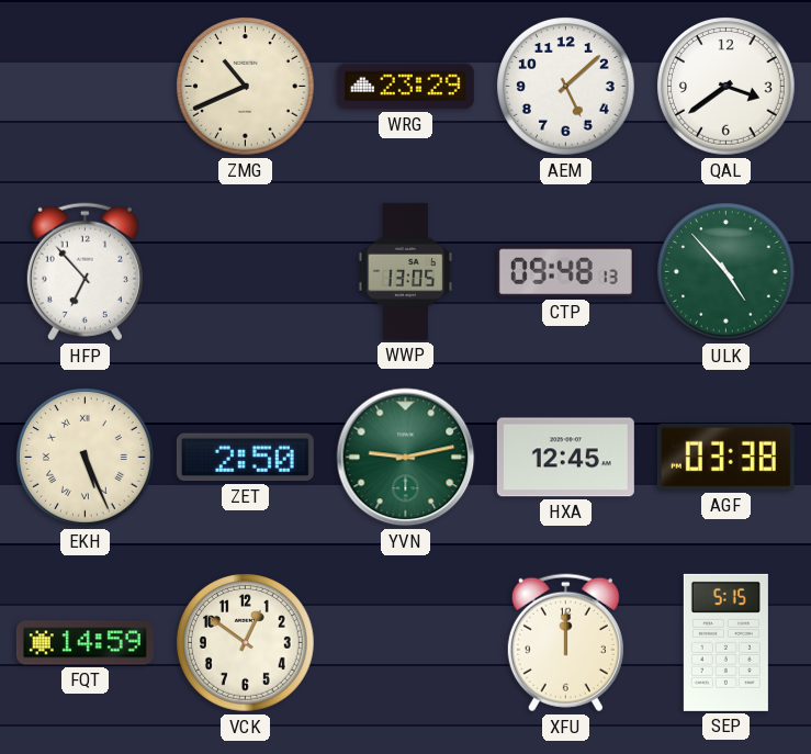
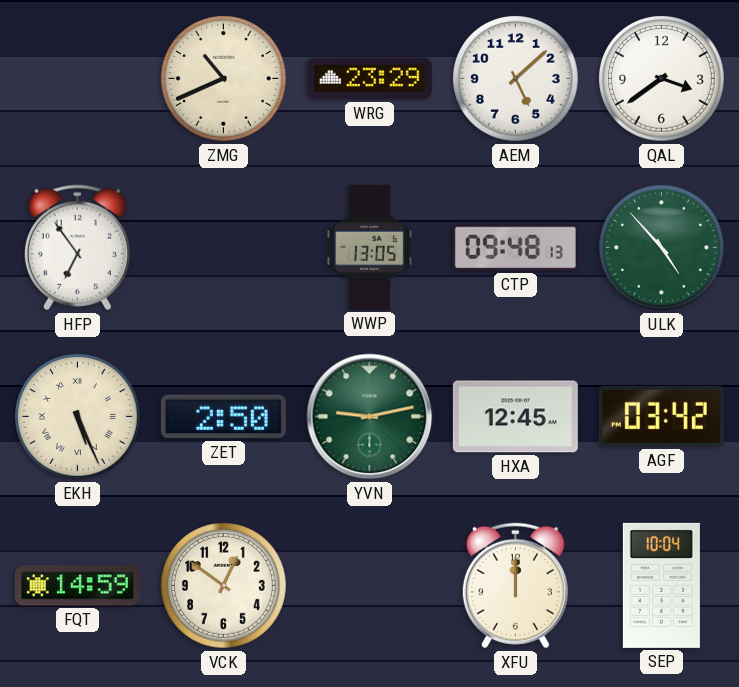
HFP: 6:53 -> 6:54 (77, 248)
AGF: 03:38 -> 03:42 (661, 416)
SEP: 5:15 -> 10:04 (661, 585)
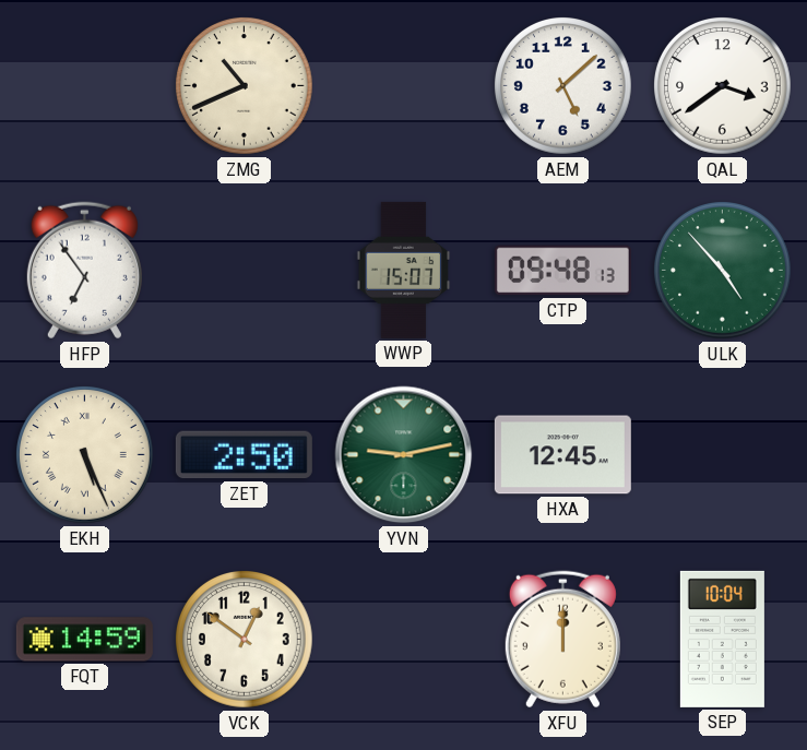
WRG: 23:29 -> none (369, 79)
WWP: 13:05 -> 15:07 (404, 270)
AGF: 03:42 -> none (661, 416)
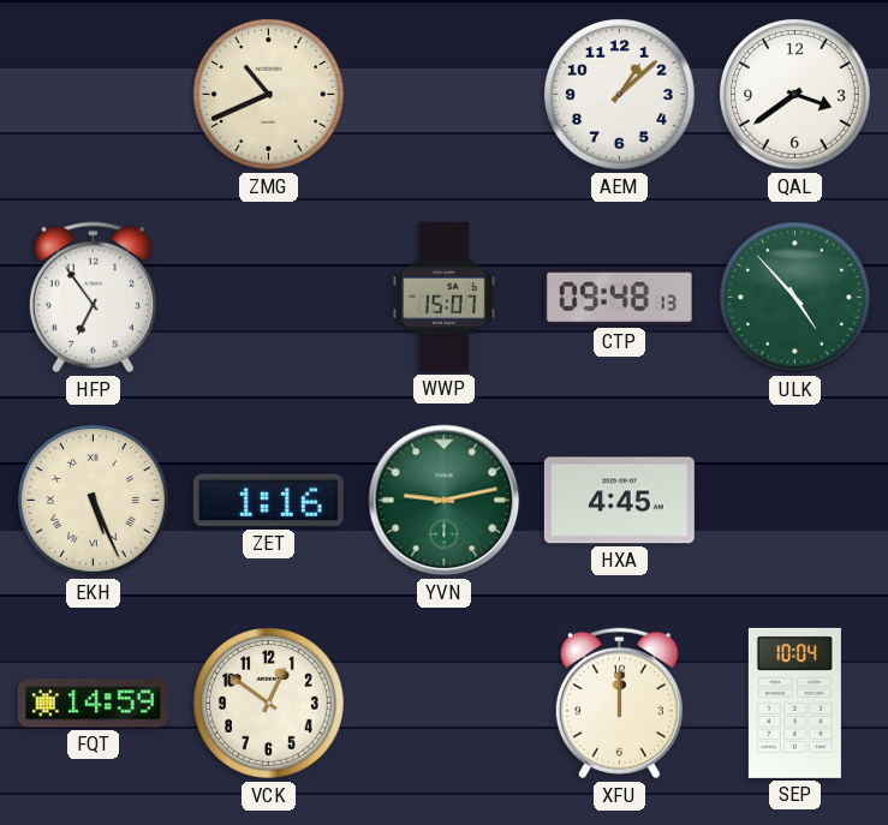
AEM: 5:08 -> 1:08 (620, 95)
ZET: 2:50 -> 1:16 (268, 501)
HXA: 12:45 -> 4:45 (619, 501)
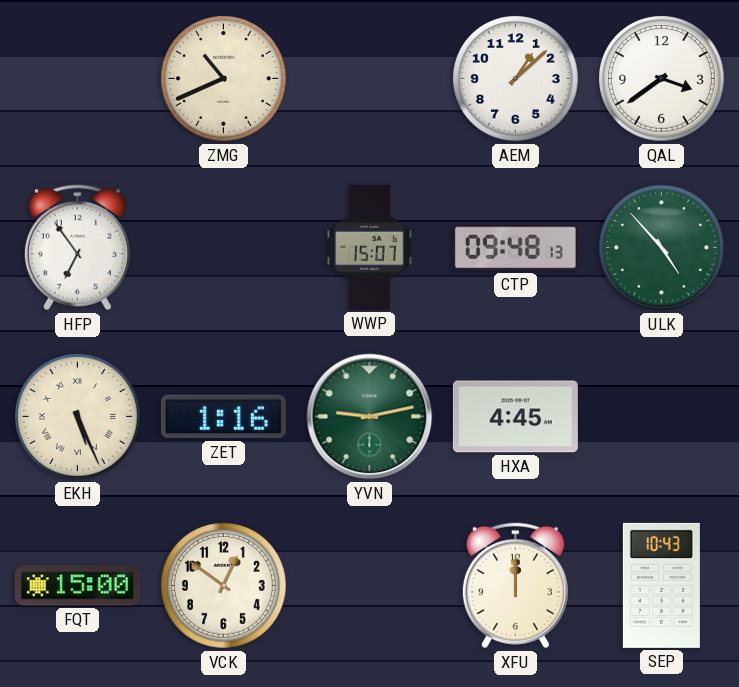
FQT: 14:59 -> 15:00 (77, 586)
SEP: 10:04 -> 10:43 (661, 585)
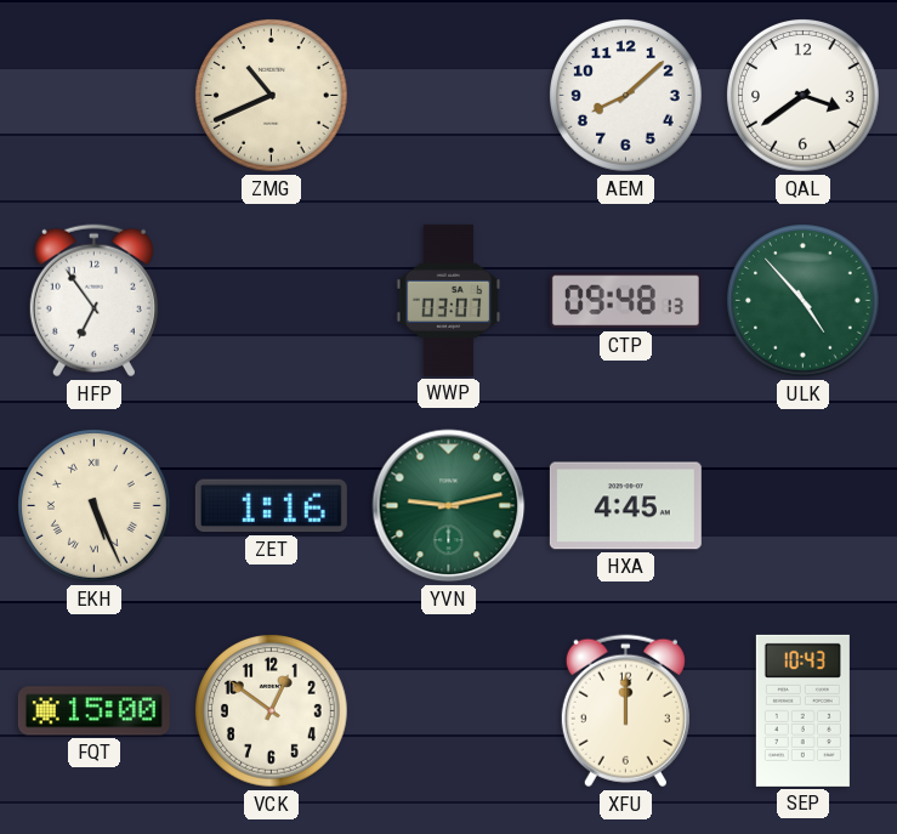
AEM: 1:08 -> 8:08 (626, 96)
WWP: 15:07 -> 03:07 (449, 300)
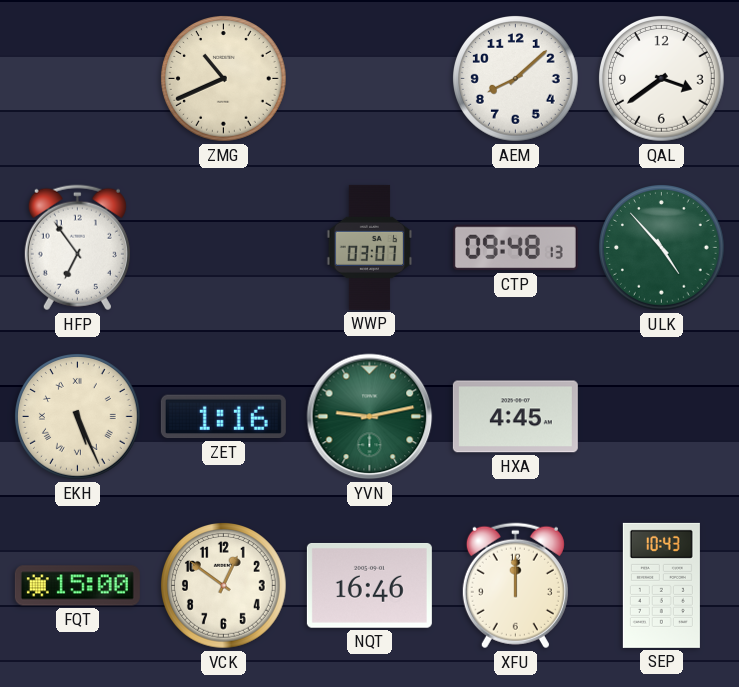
NQT: none -> 16:46 (369, 585)
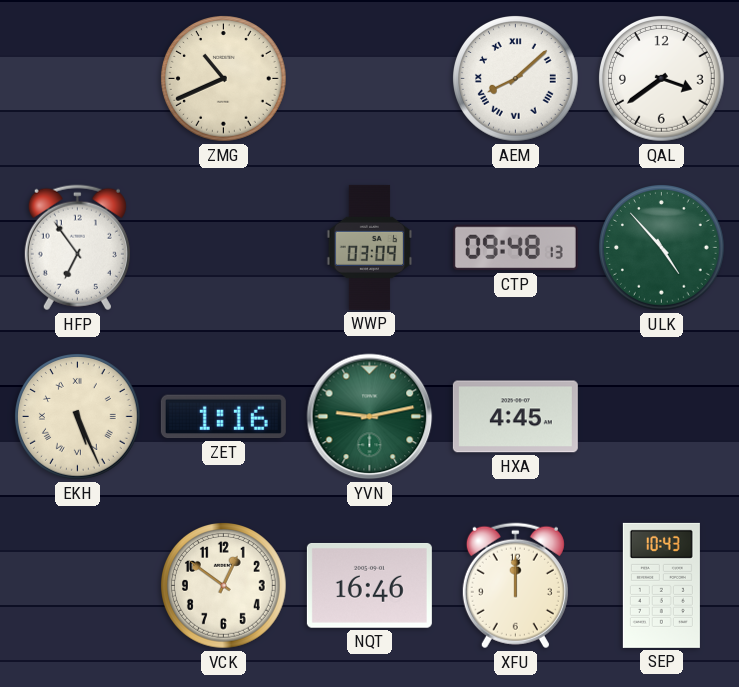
AEM numerals: Arabic -> Roman (516, 79)
WWP: 03:07 -> 03:09 (370, 247)
FQT: 15:00 -> none (77, 586)
